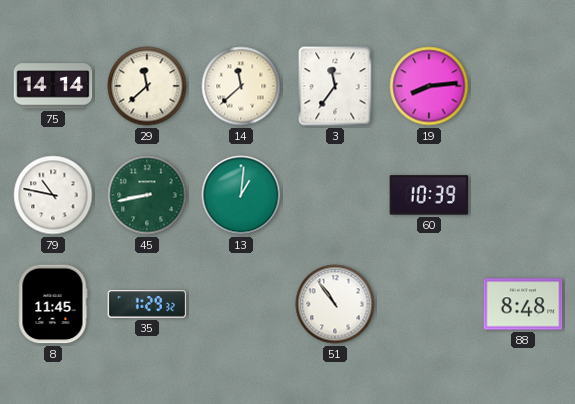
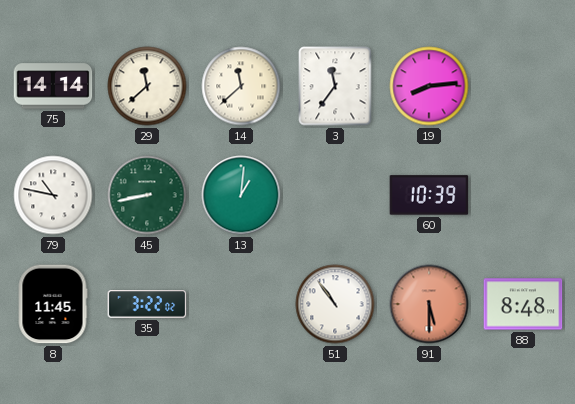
35: 1:29 -> 3:22 (147, 304)
91: none -> 5:30 (429, 304)
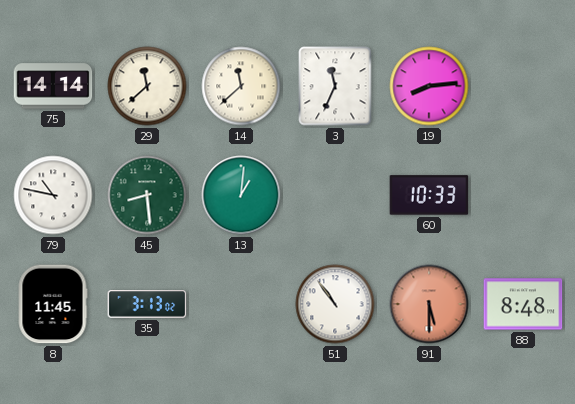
3: 11:36 -> 11:34 (335, 86)
45: 8:43 -> 8:29 (147, 195)
60: 10:39 -> 10:33 (429, 195)
35: 3:22 -> 3:13 (147, 304)
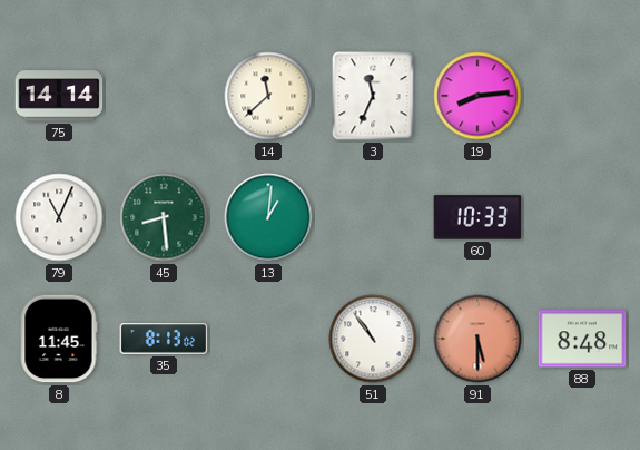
29: 11:38 -> none (147, 86)
79: 10:47 -> 11:04 (59, 217)
35: 3:13 -> 8:13 (164, 339)
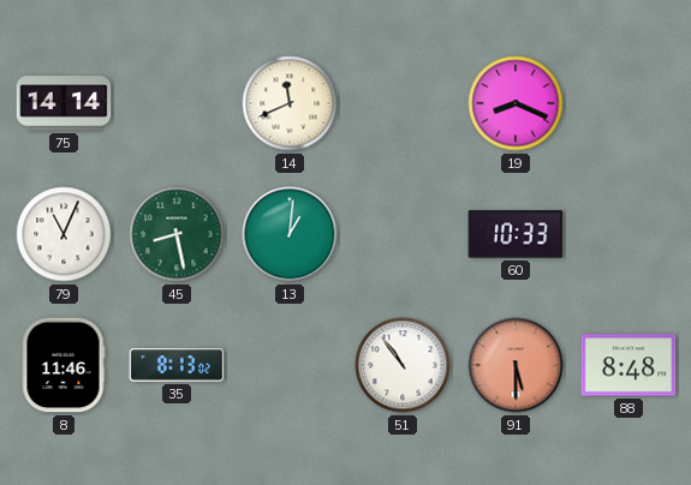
14: 11:38 -> 11:41 (290, 103)
3: 11:34 -> none (373, 96)
19: 8:14 -> 8:19 (516, 103)
45: 8:29 -> 8:28 (177, 234)
8: 11:45 -> 11:46 (64, 365)
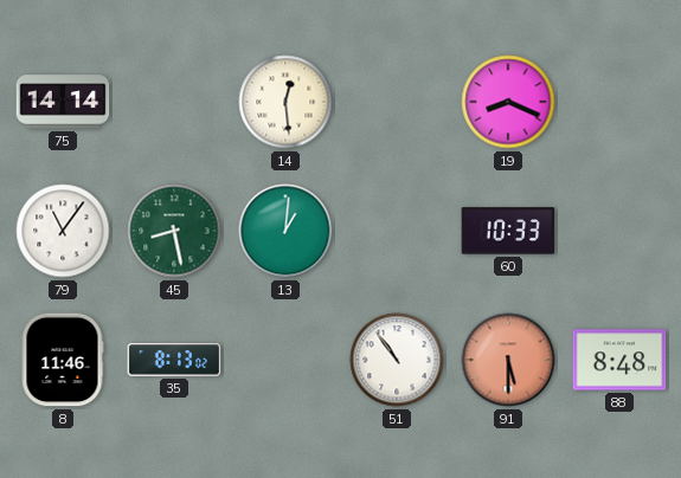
14: 11:41 -> 12:29 (285, 102)
79: 11:04 -> 11:06 (63, 231)
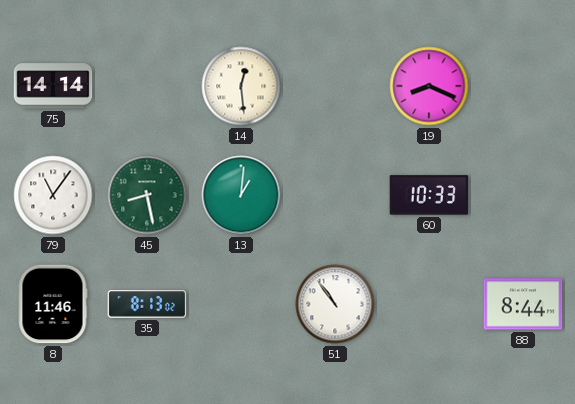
91: 5:30 -> none (508, 360)
88: 8:48 -> 8:44 (523, 304)
